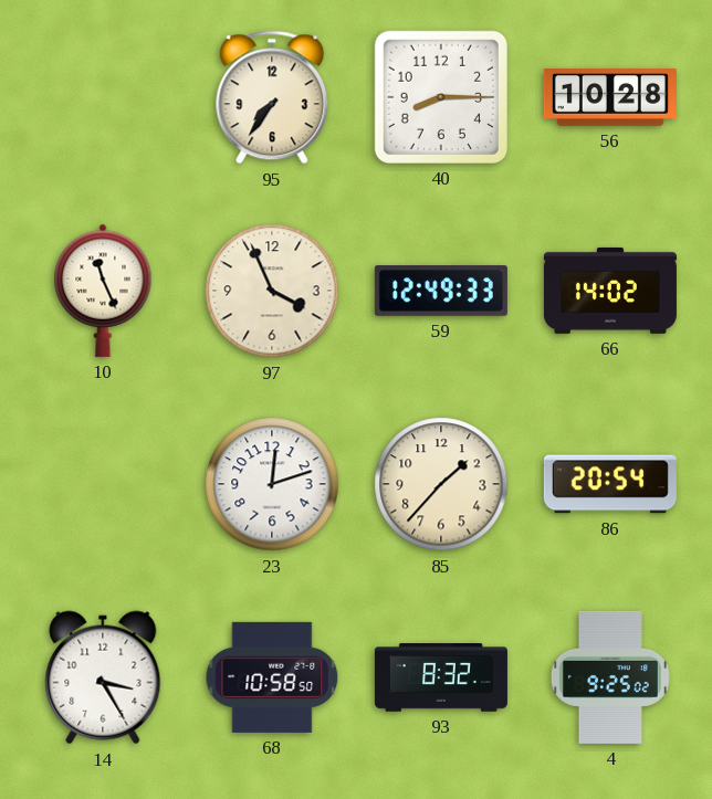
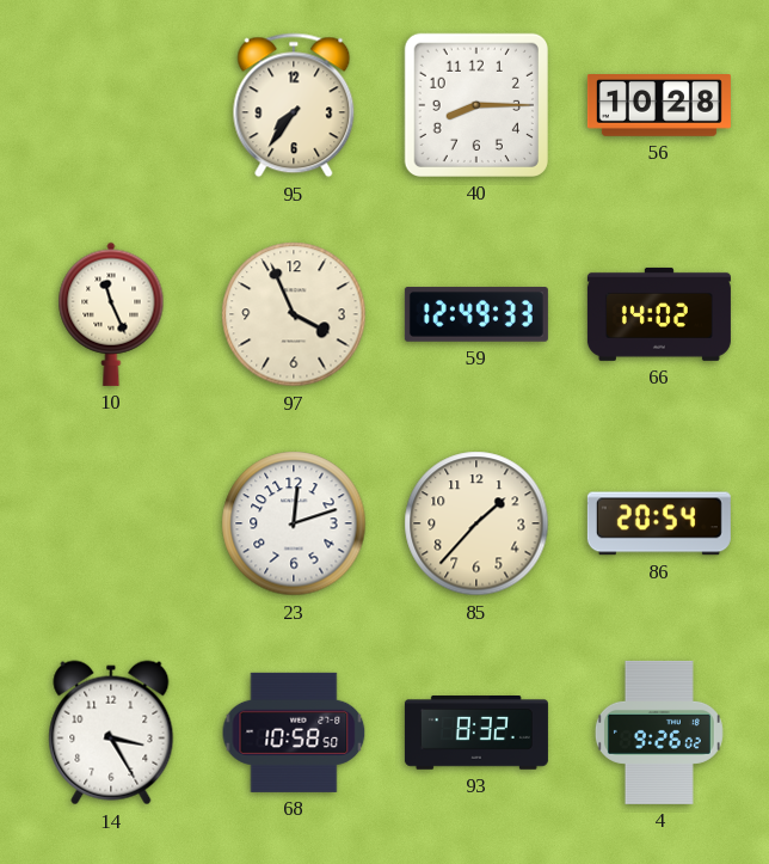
4: 9:25 -> 9:26 (659, 733)
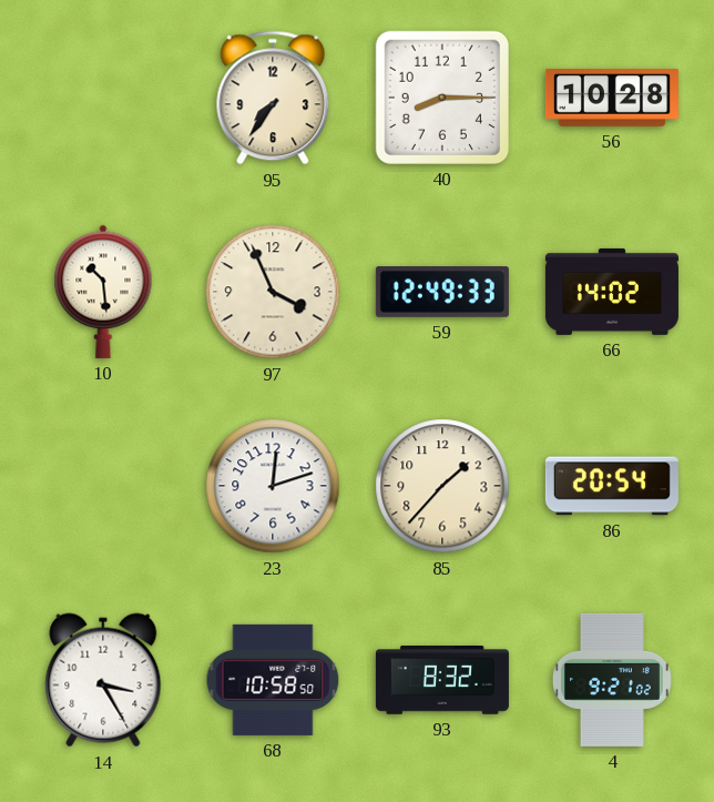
10: 11:26 -> 10:29 (103, 292)
4: 9:26 -> 9:21 (612, 680)
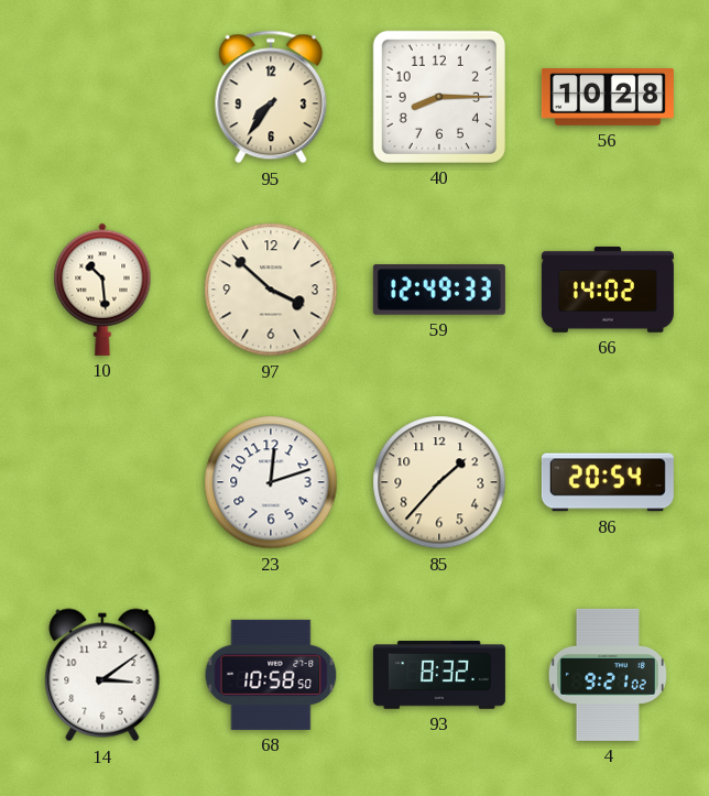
97: 3:56 -> 3:52 (271, 290)
14: 3:25 -> 3:09 (102, 675)
